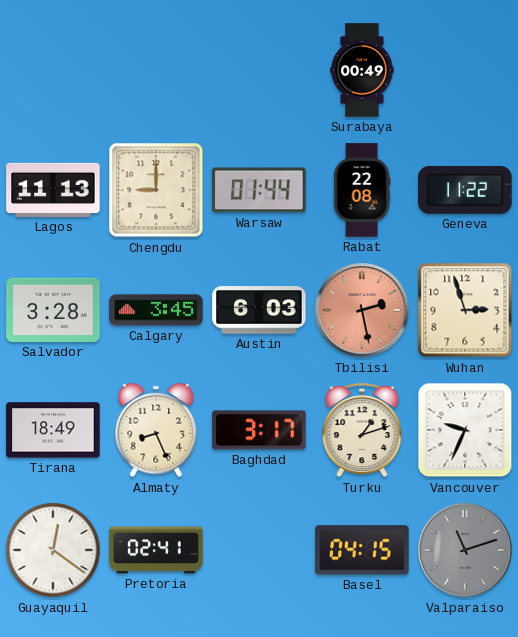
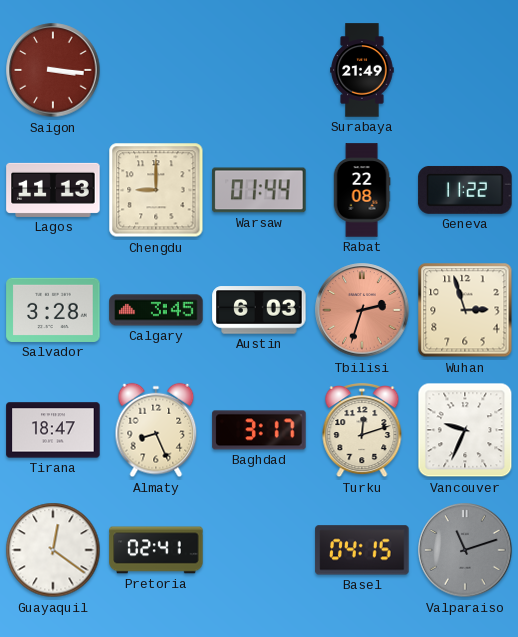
Saigon: none -> 3:16 (53, 70)
Surabaya: 00:49 -> 21:49 (362, 70)
Tbilisi: 2:28 -> 2:33 (362, 310)
Tirana: 18:49 -> 18:47 (53, 430)
Turku: 1:12 -> 12:12 (362, 430)
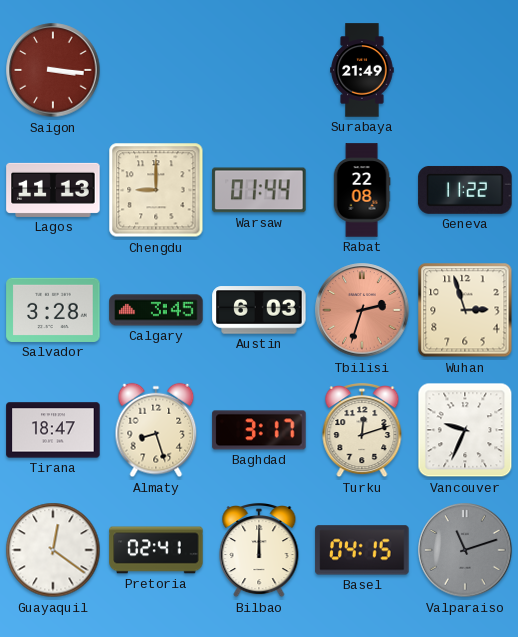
Almaty: 8:26 -> 8:27 (156, 430)
Bilbao: none -> 12:00 (259, 550)
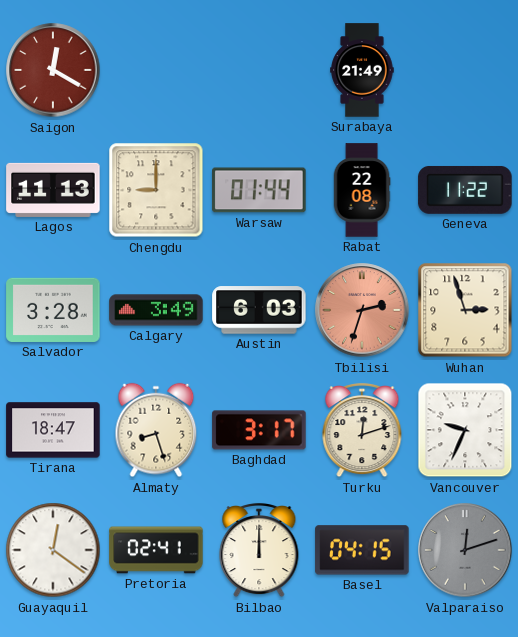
Saigon: 3:16 -> 12:20 (53, 70)
Calgary: 3:45 -> 3:49 (156, 310)
Valparaiso: 11:12 -> 12:12 (465, 550)
